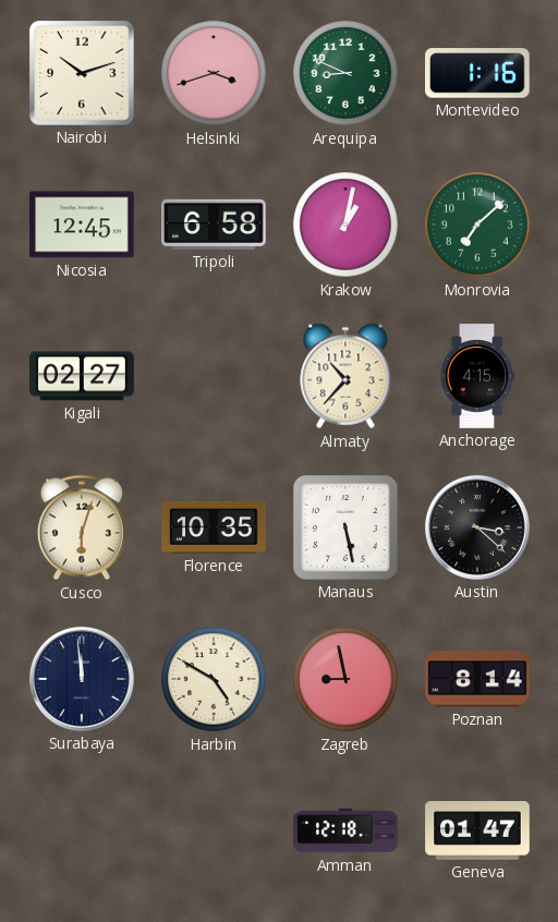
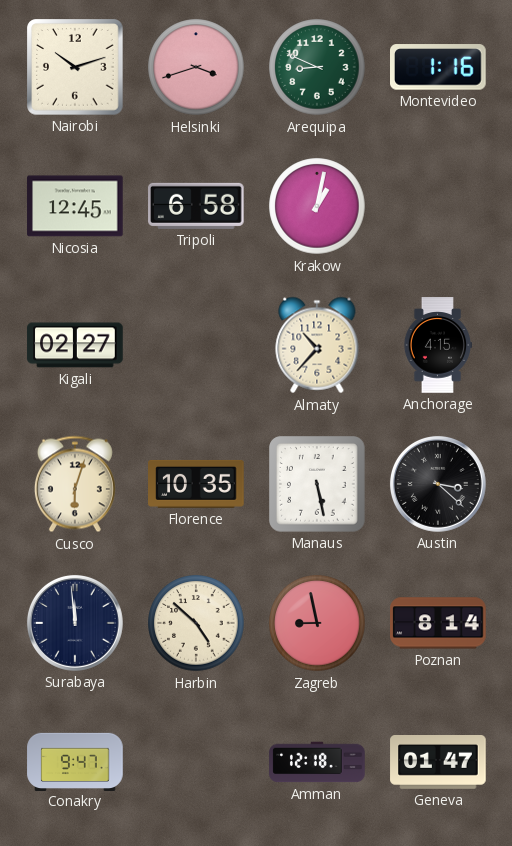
Monrovia: 7:08 -> none (477, 225)
Harbin: 4:50 -> 4:52 (196, 623)
Conakry: none -> 9:47 (75, 761)
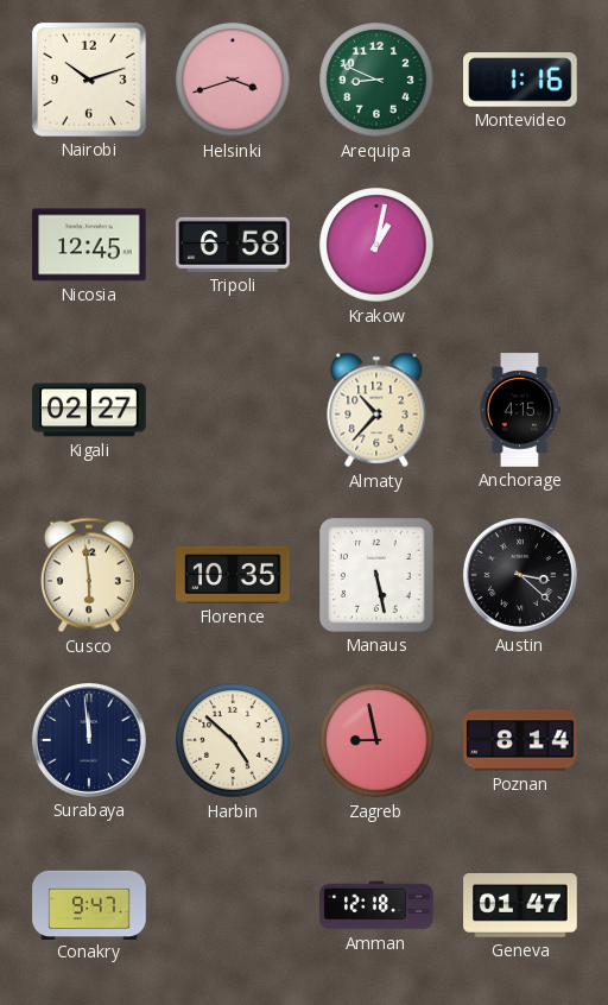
Cusco: 6:03 -> 5:59 (89, 575)
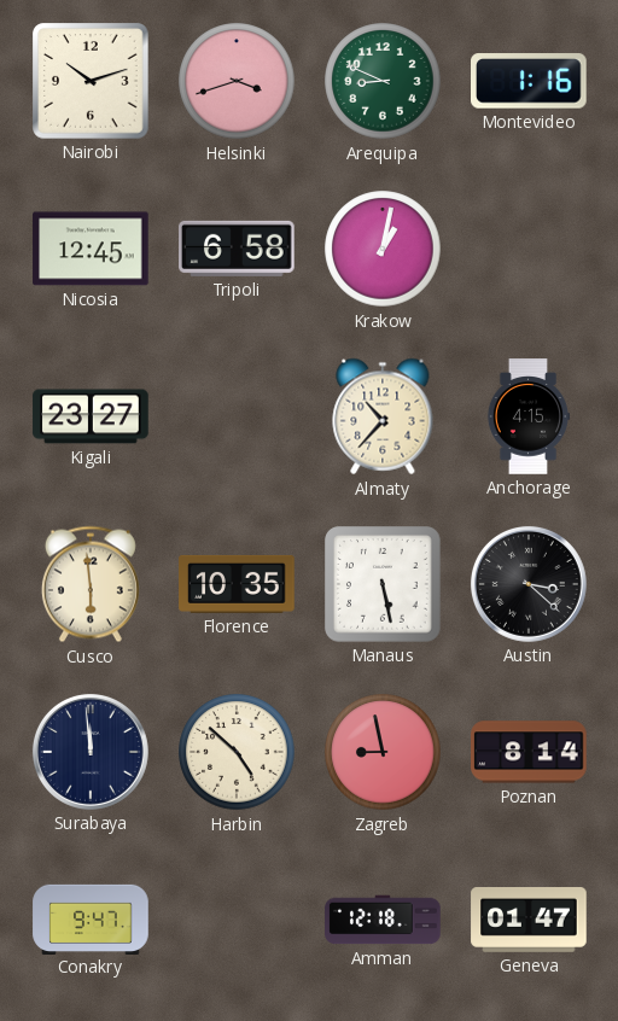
Kigali: 02:27 -> 23:27 (91, 416)
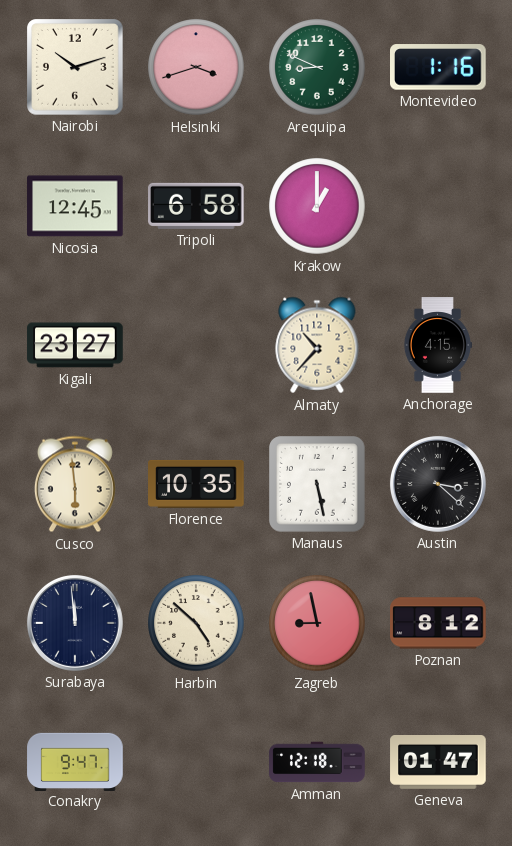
Krakow: 1:02 -> 1:00 (317, 206)
Poznan: 8:14 -> 8:12 (438, 623)
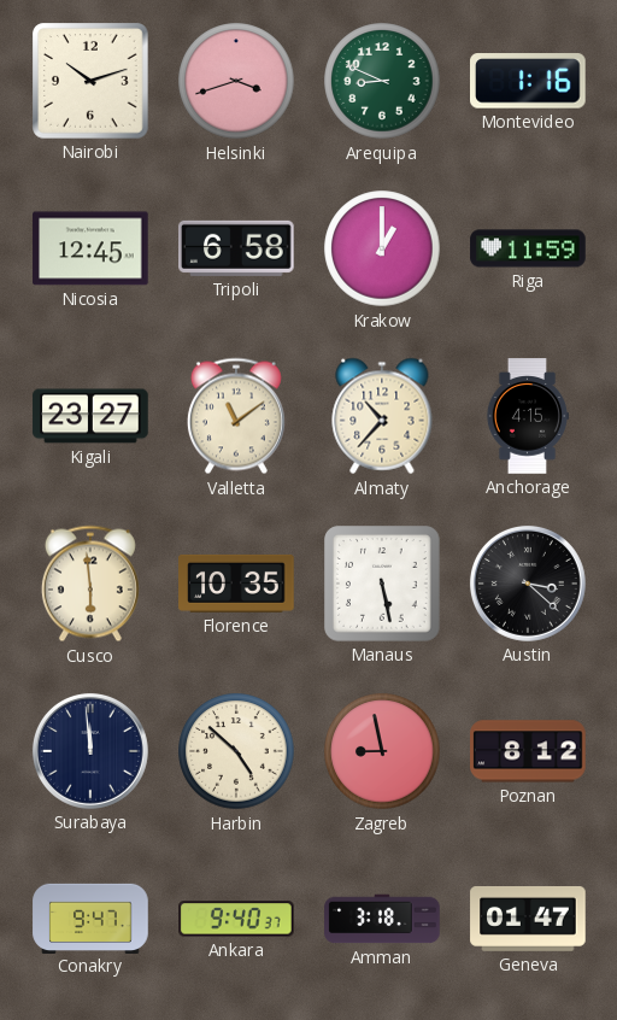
Riga: none -> 11:59 (528, 248)
Valletta: none -> 11:09 (236, 416)
Ankara: none -> 9:40 (236, 919)
Amman: 12:18 -> 3:18 (382, 919)
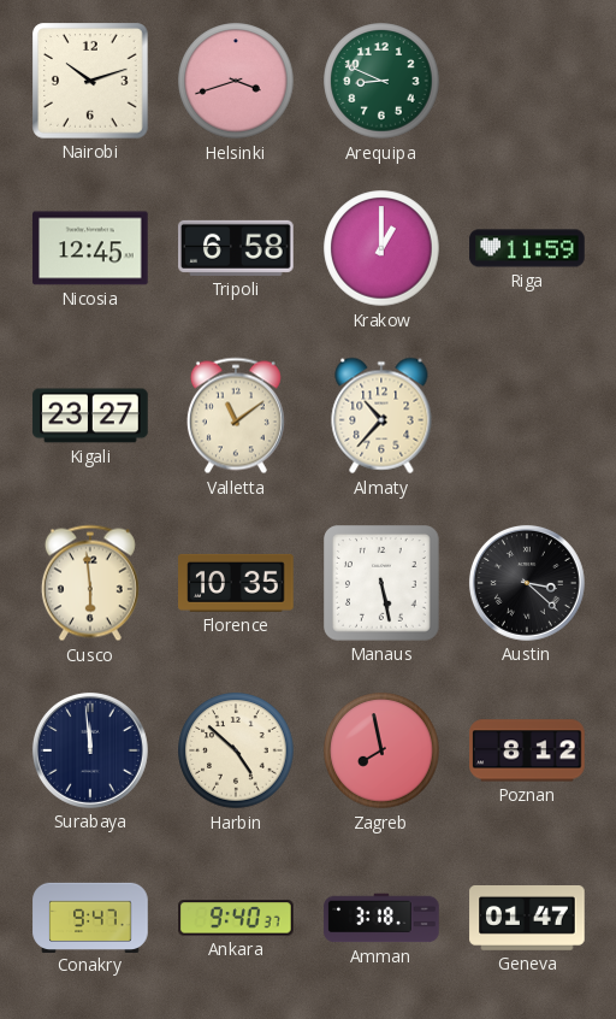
Montevideo: 1:16 -> none (529, 81)
Anchorage: 4:15 -> none (528, 416)
Zagreb: 8:58 -> 7:58 (381, 750)
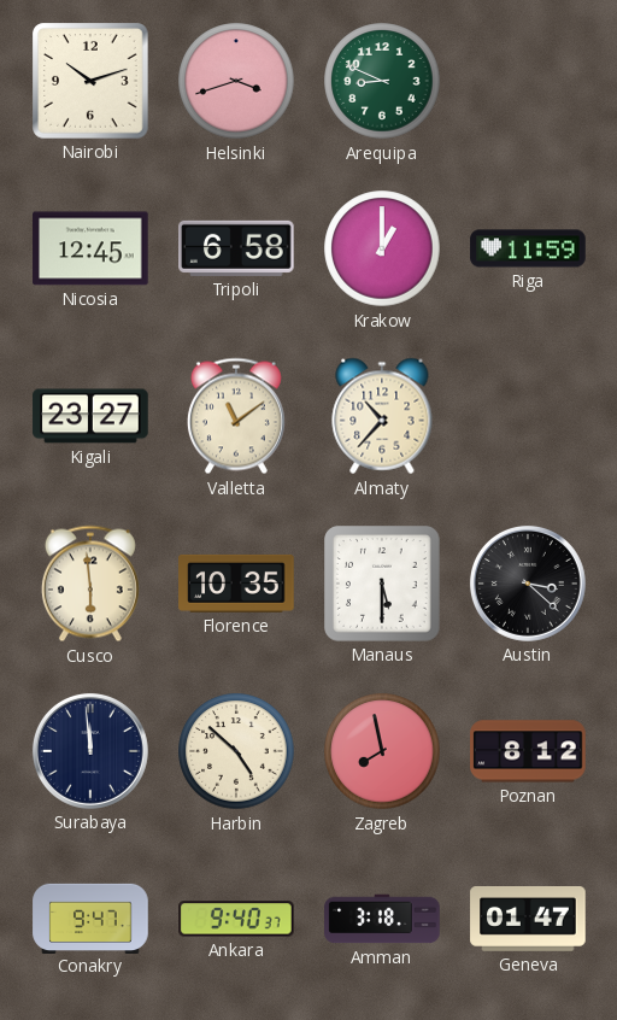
Manaus: 5:28 -> 5:30 (383, 585)
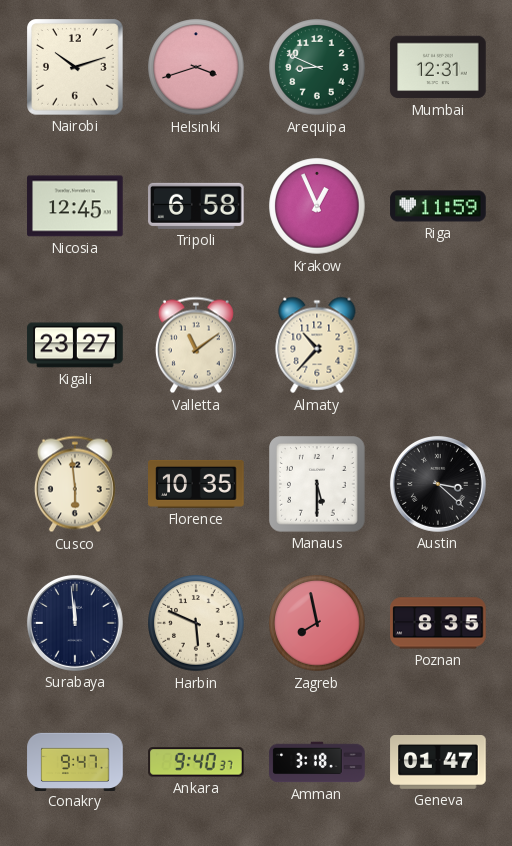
Mumbai: none -> 12:31 (438, 67)
Krakow: 1:00 -> 12:56 (317, 206)
Harbin: 4:52 -> 5:49 (196, 623)
Poznan: 8:12 -> 8:35 (438, 623)
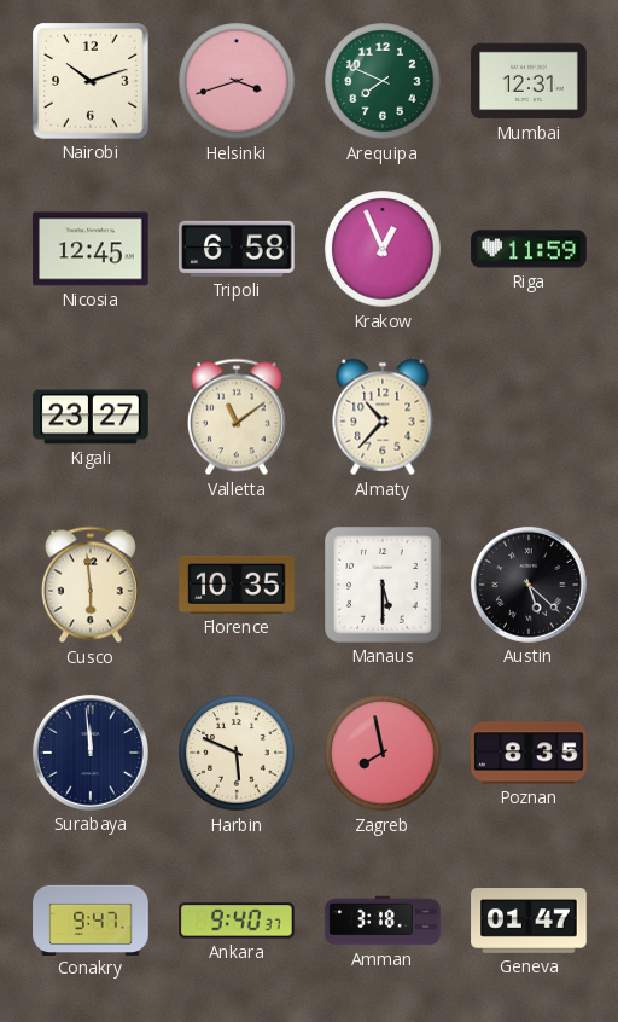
Arequipa: 8:49 -> 7:49 (383, 81)
Austin: 3:22 -> 5:22 (529, 585)
